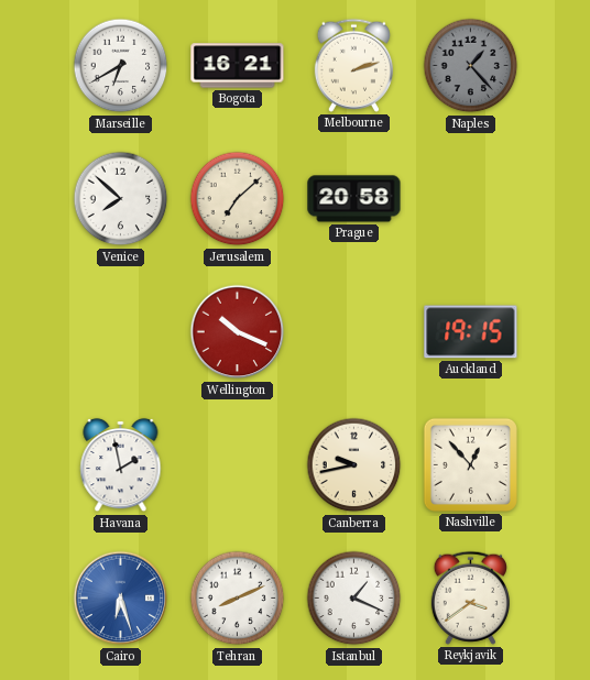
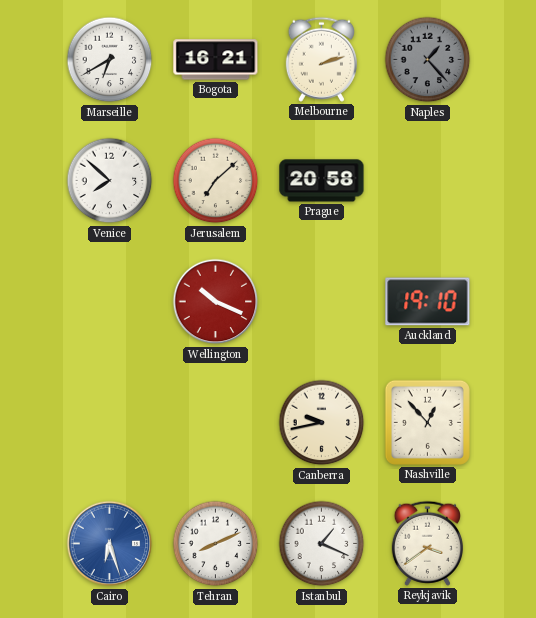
Auckland: 19:15 -> 19:10 (428, 302)
Havana: 1:58 -> none (121, 465)
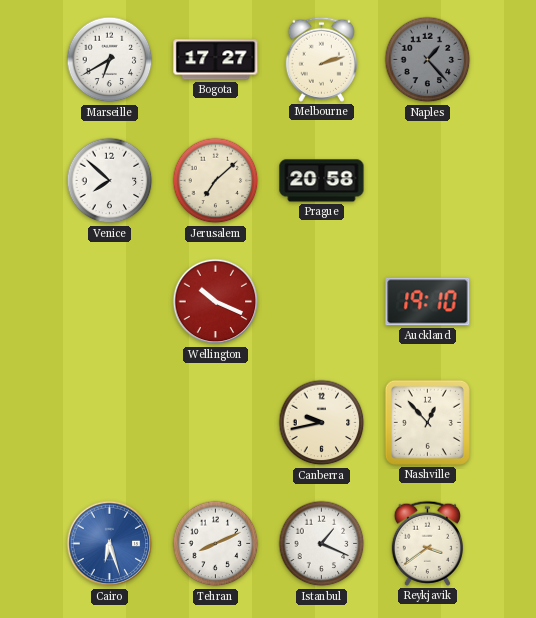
Bogota: 16:21 -> 17:27 (216, 60)
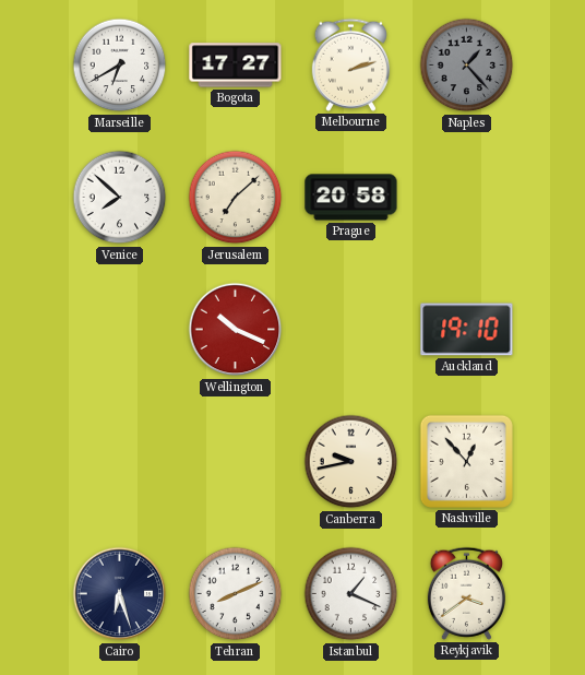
Cairo dial: blue -> navy (120, 594)
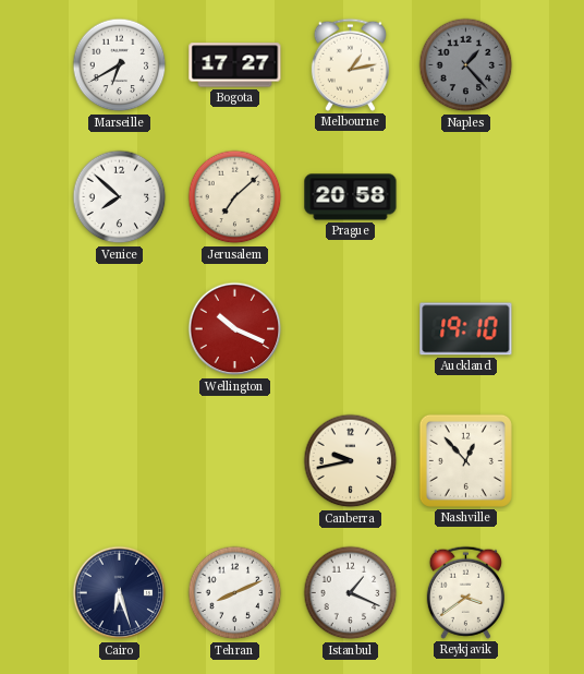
Melbourne: 2:12 -> 1:13 (350, 64)
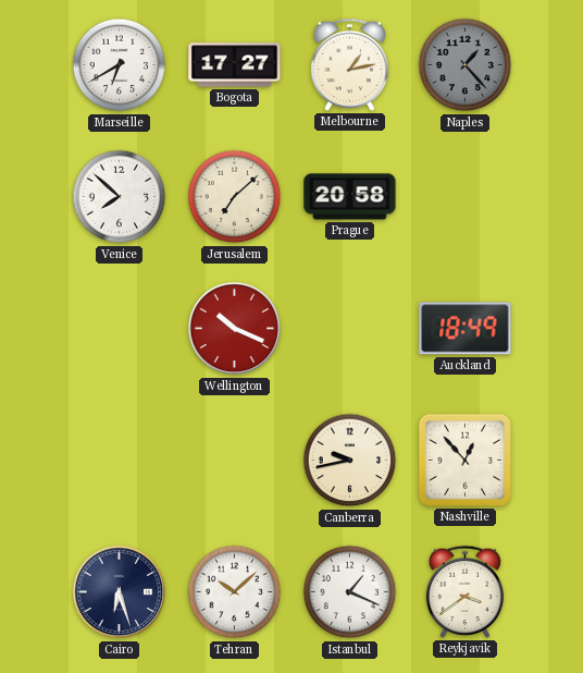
Auckland: 19:10 -> 18:49 (466, 329)
Tehran: 8:11 -> 10:08 (235, 592)
